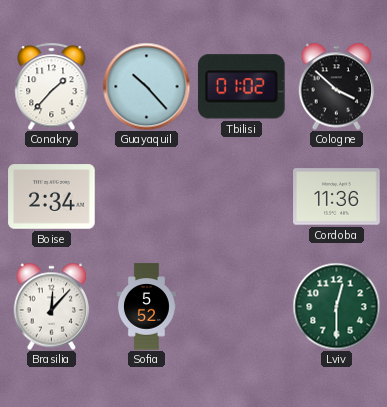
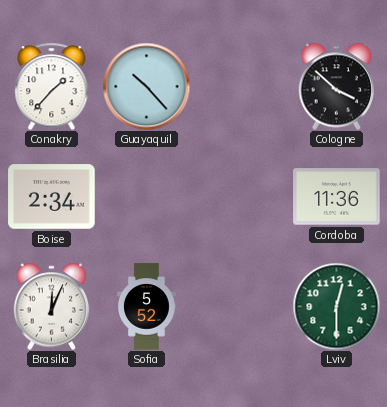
Tbilisi: 01:02 -> none (241, 87)
Brasilia: 12:07 -> 12:04 (52, 306)
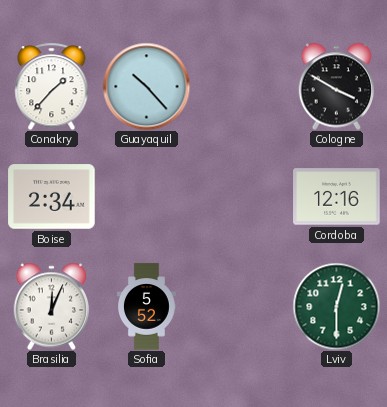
Cologne: 3:52 -> 3:50 (337, 86)
Cordoba: 11:36 -> 12:16 (337, 197)
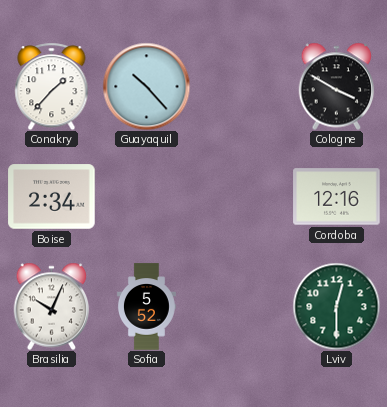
Brasilia: 12:04 -> 10:04 (52, 306)
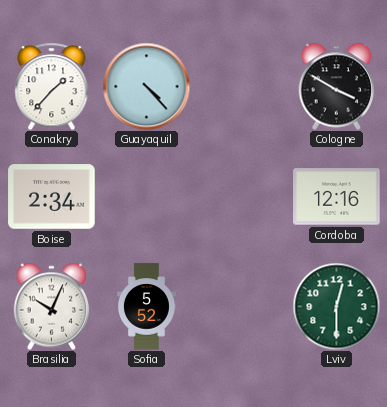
Guayaquil: 10:23 -> 4:23 (146, 86)
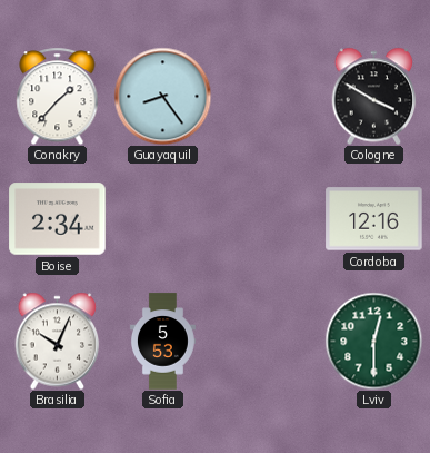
Guayaquil: 4:23 -> 8:24 (162, 96)
Sofia: 5:52 -> 5:53 (162, 342)
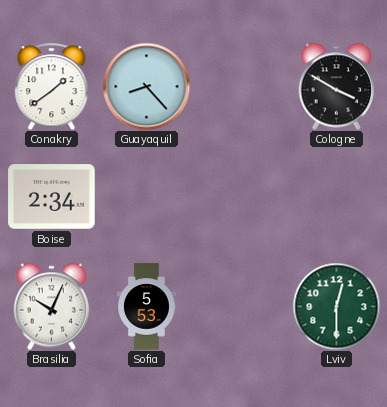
Conakry: 1:37 -> 1:39 (52, 86)
Guayaquil: 8:24 -> 8:23 (146, 86)
Cordoba: 12:16 -> none (374, 219)
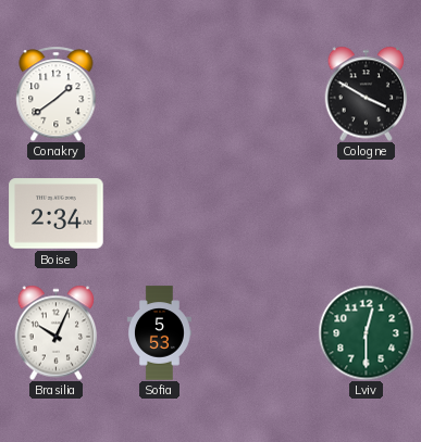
Guayaquil: 8:23 -> none (146, 86)
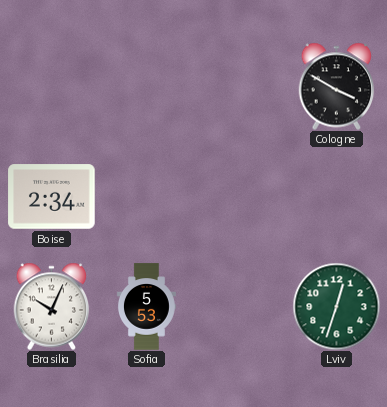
Conakry: 1:39 -> none (57, 93)
Lviv: 12:30 -> 12:33 (336, 306)
